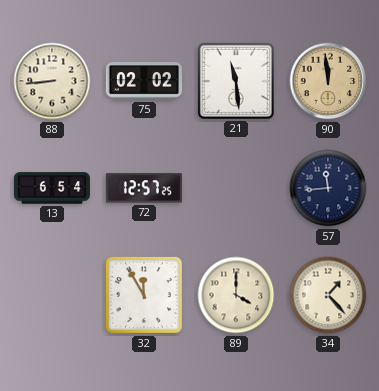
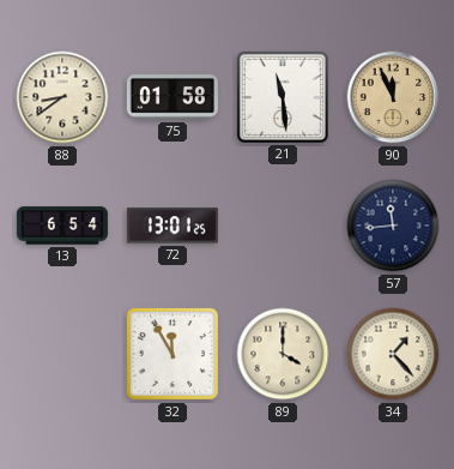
88: 8:44 -> 8:39 (62, 97)
75: 02:02 -> 01:58 (172, 97)
90: 11:59 -> 11:56 (393, 97)
72: 12:57 -> 13:01 (172, 226)
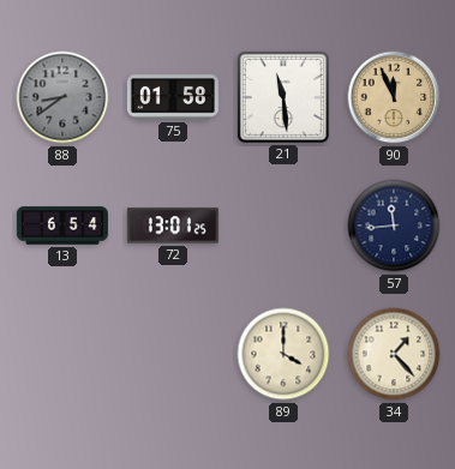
88 dial: cream -> grey (62, 97)
32: 11:55 -> none (172, 354)
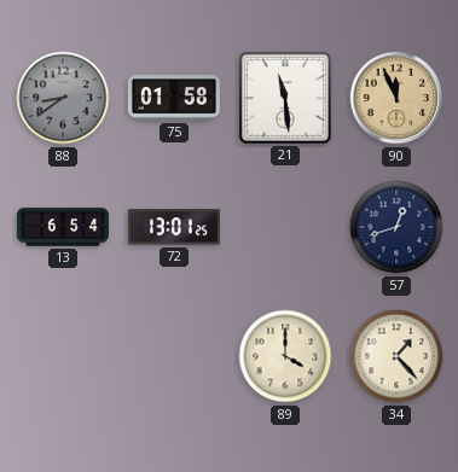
57: 11:44 -> 12:42 (396, 227)
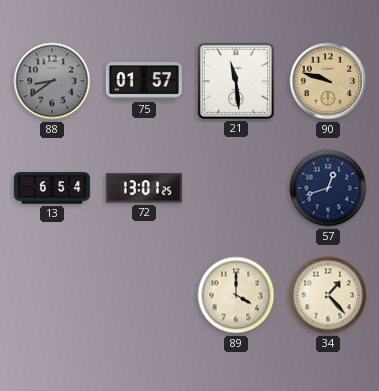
75: 01:58 -> 01:57 (144, 81)
90: 11:56 -> 9:48 (328, 81)
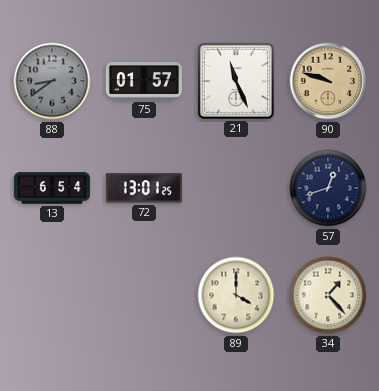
21: 11:29 -> 11:26 (236, 81)
